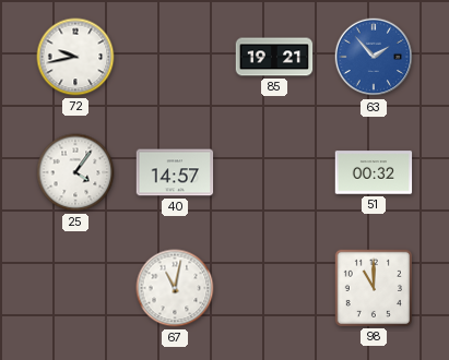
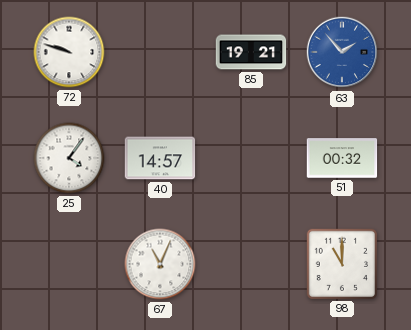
72: 9:43 -> 9:48 (69, 52)
67: 11:02 -> 11:04 (160, 264)
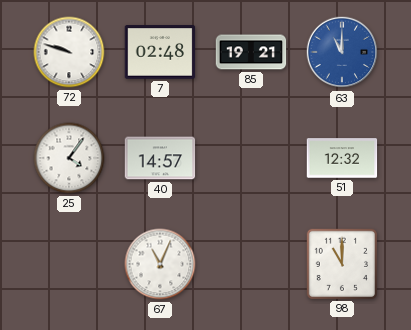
7: none -> 02:48 (160, 52)
63: 1:53 -> 11:00 (342, 52)
51: 00:32 -> 12:32 (342, 158)
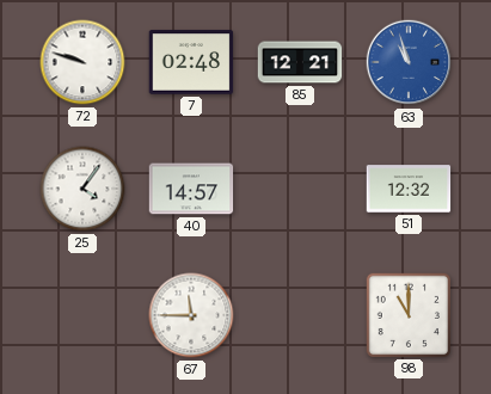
85: 19:21 -> 12:21 (300, 62)
63: 11:00 -> 10:57 (409, 62)
67: 11:04 -> 11:45 (191, 315)
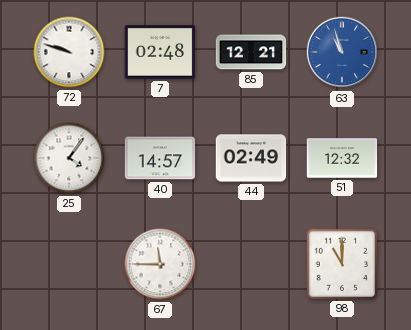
44: none -> 02:49 (251, 158)
